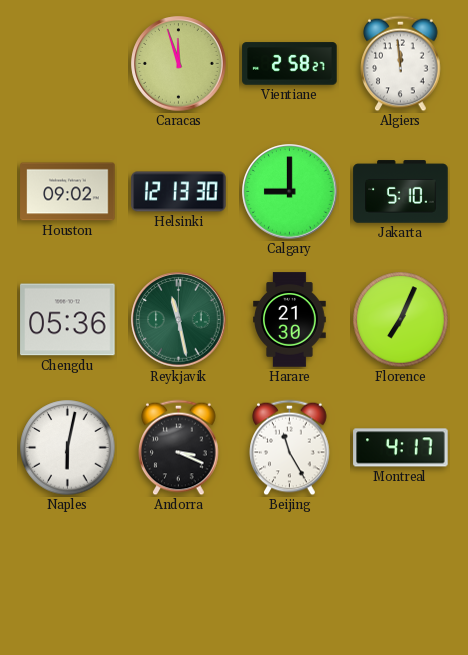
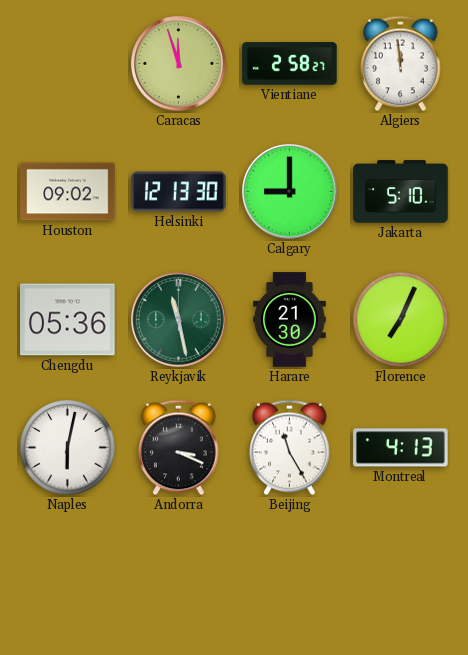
Montreal: 4:17 -> 4:13 (401, 448)
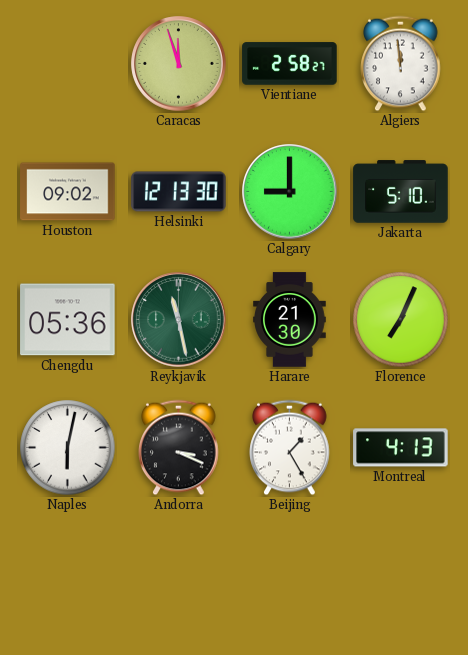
Beijing: 11:25 -> 1:25 (290, 448)
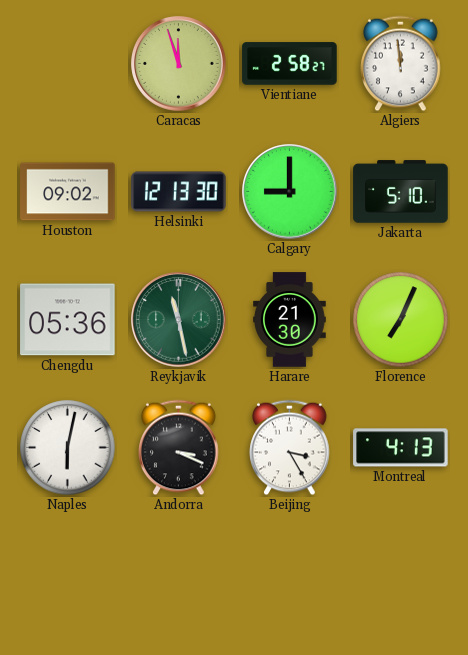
Beijing: 1:25 -> 3:25 (290, 448)
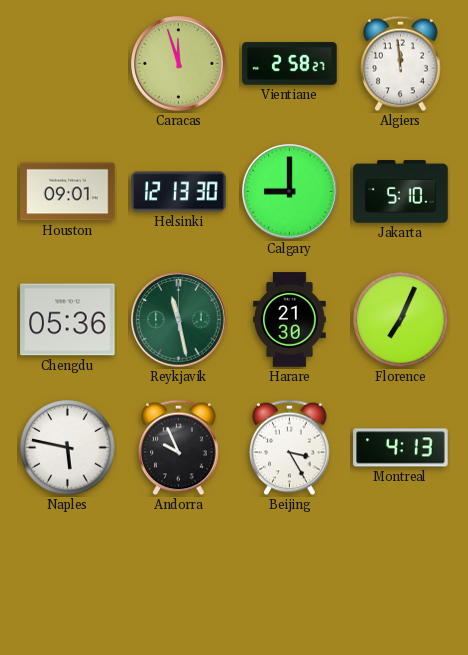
Houston: 09:02 -> 09:01 (68, 192)
Naples: 6:02 -> 5:47 (68, 448)
Andorra: 3:19 -> 9:56 (179, 448)
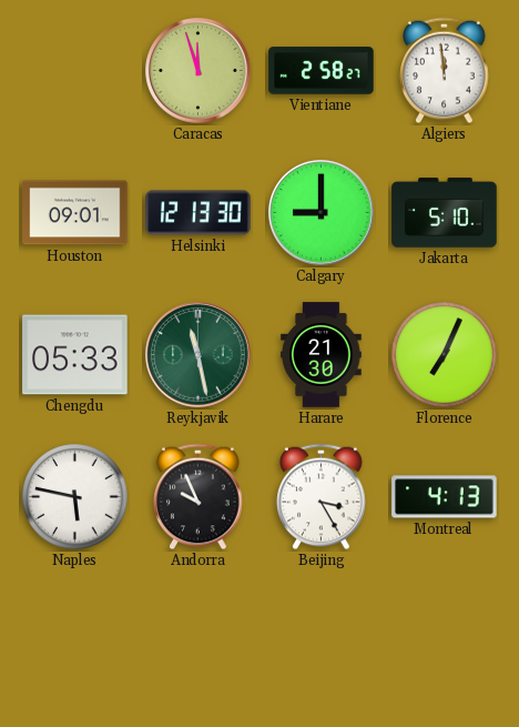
Chengdu: 05:36 -> 05:33 (75, 355)
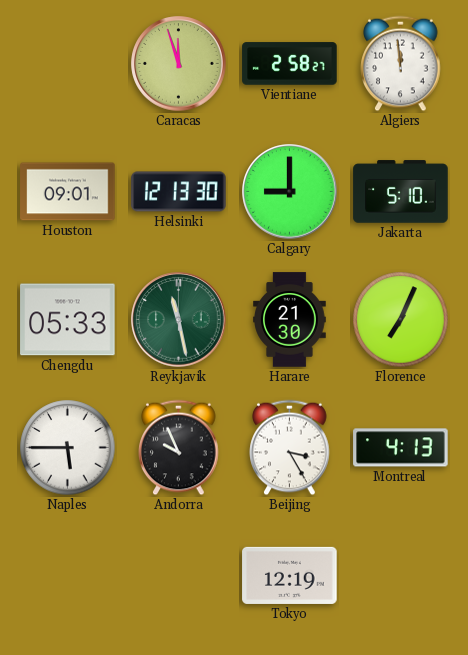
Naples: 5:47 -> 5:45 (68, 448)
Tokyo: none -> 12:19 (290, 575)
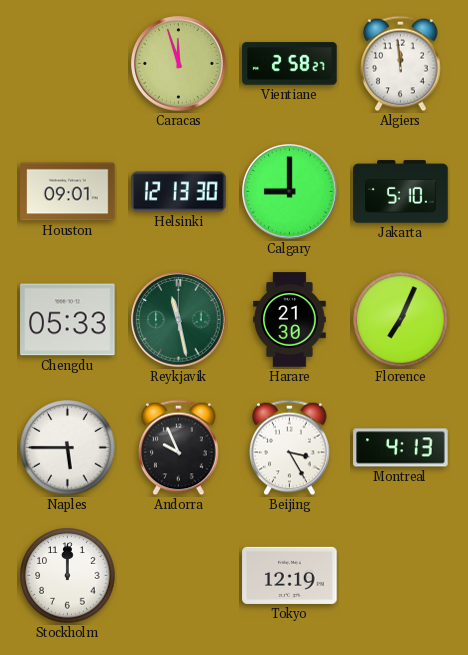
Stockholm: none -> 12:00 (68, 576)
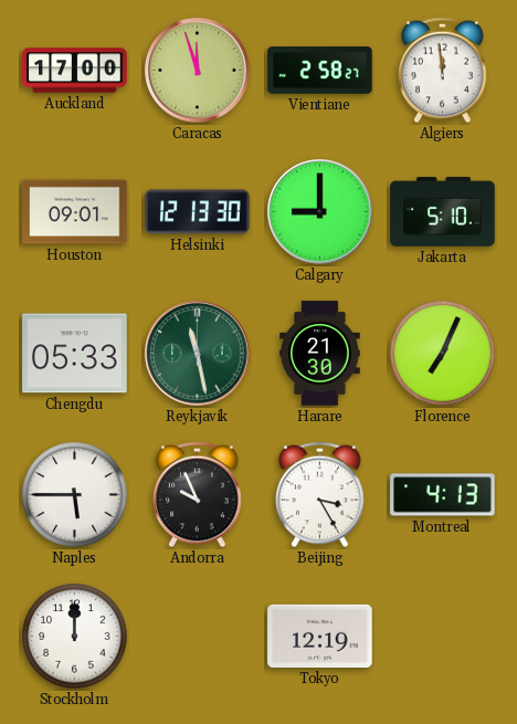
Auckland: none -> 17:00 (75, 71)
